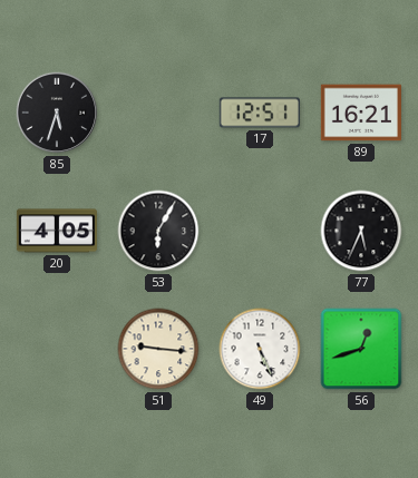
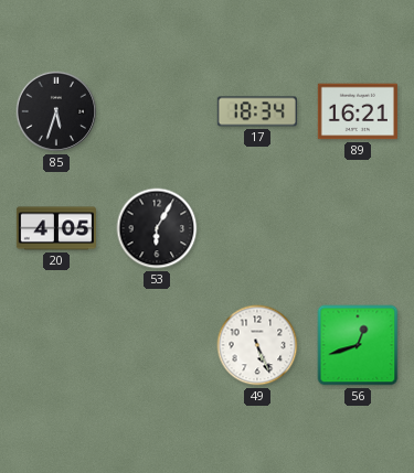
17: 12:51 -> 18:34 (257, 111)
77: 5:34 -> none (361, 231)
51: 9:16 -> none (158, 349)
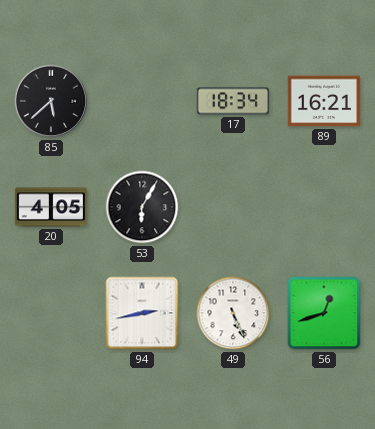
85: 5:33 -> 5:38 (51, 101)
94: none -> 2:43 (142, 313)
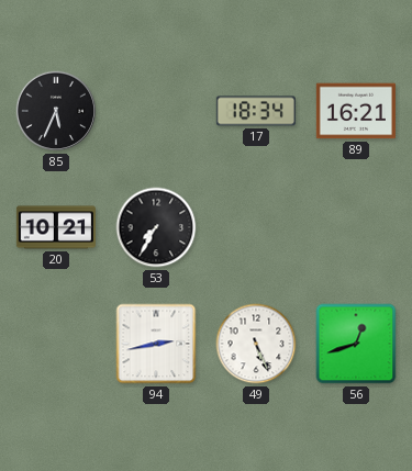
85: 5:38 -> 5:34 (56, 111)
20: 4:05 -> 10:21 (56, 227)
53: 6:05 -> 7:35 (156, 227)
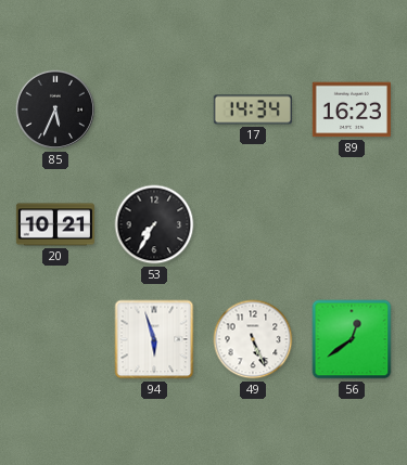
17: 18:34 -> 14:34 (253, 109)
89: 16:21 -> 16:23 (352, 109)
94: 2:43 -> 5:57 (154, 339)
56: 12:42 -> 12:39 (352, 339)
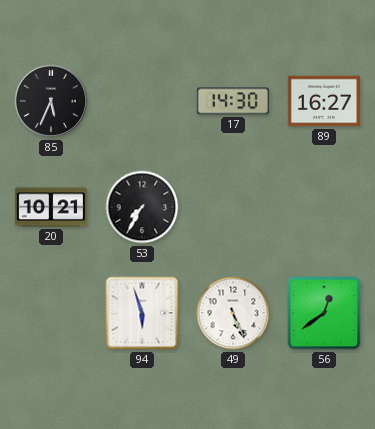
17: 14:34 -> 14:30 (233, 101)
89: 16:23 -> 16:27 (324, 101)
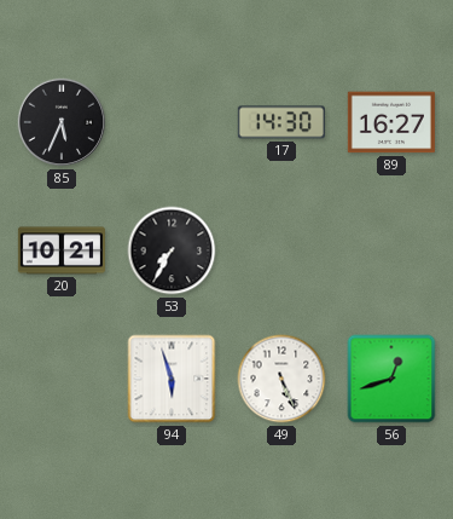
56: 12:39 -> 12:42 (391, 379)
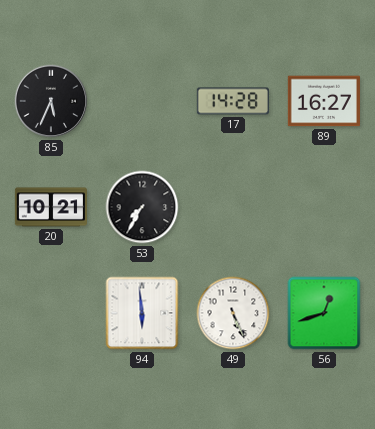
17: 14:30 -> 14:28 (233, 101)
94: 5:57 -> 5:59 (142, 313)
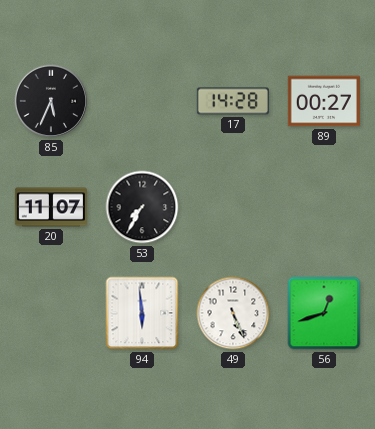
89: 16:27 -> 00:27 (324, 101)
20: 10:21 -> 11:07 (51, 207)
